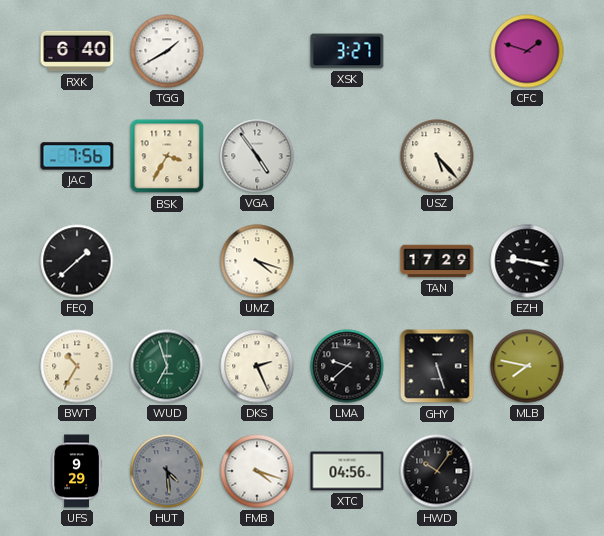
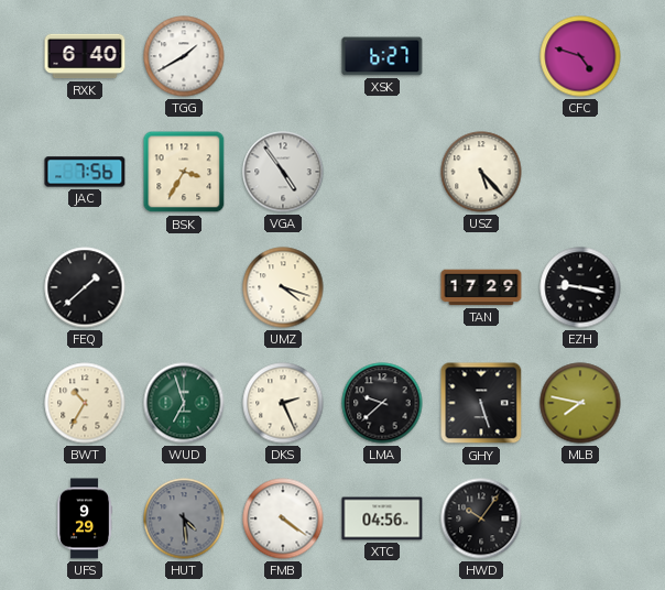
XSK: 3:27 -> 6:27 (382, 56)
CFC: 1:48 -> 4:48 (580, 56)
FMB: 4:18 -> 4:21 (283, 518)
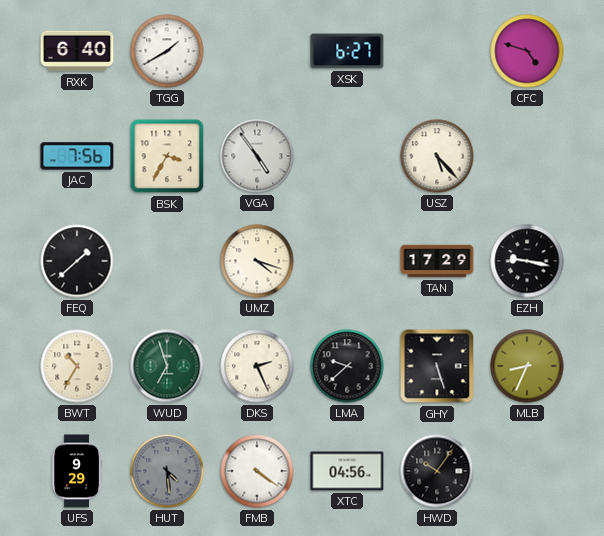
MLB: 7:47 -> 8:34 (527, 366)
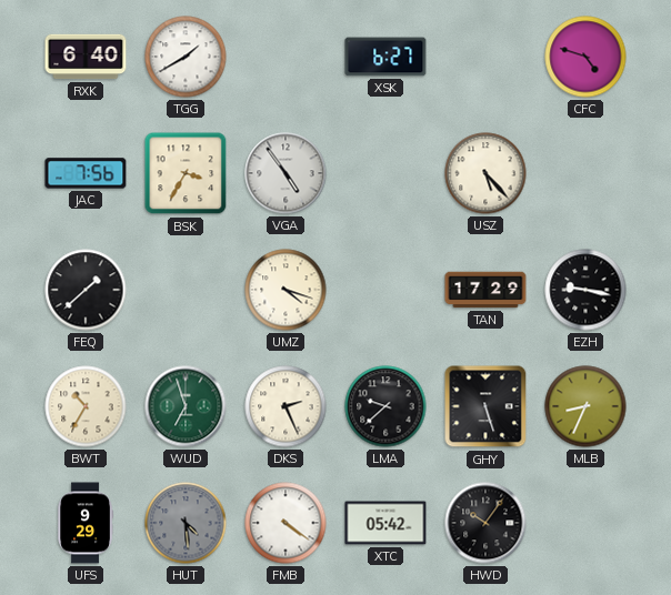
XTC: 04:56 -> 05:42 (385, 523)
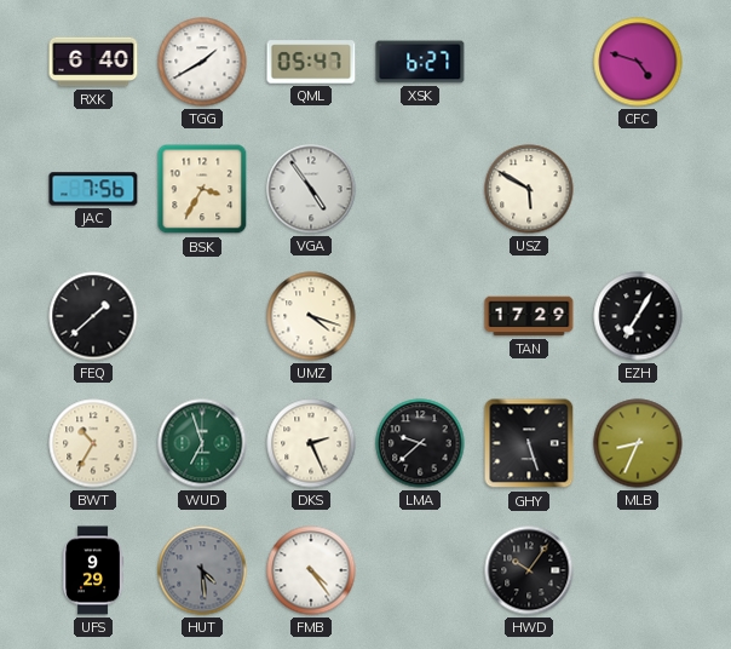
QML: none -> 05:47 (311, 62)
USZ: 5:23 -> 5:50 (529, 189)
EZH: 9:17 -> 7:05 (638, 316)
FMB: 4:21 -> 4:24 (311, 570)
XTC: 05:42 -> none (385, 523)
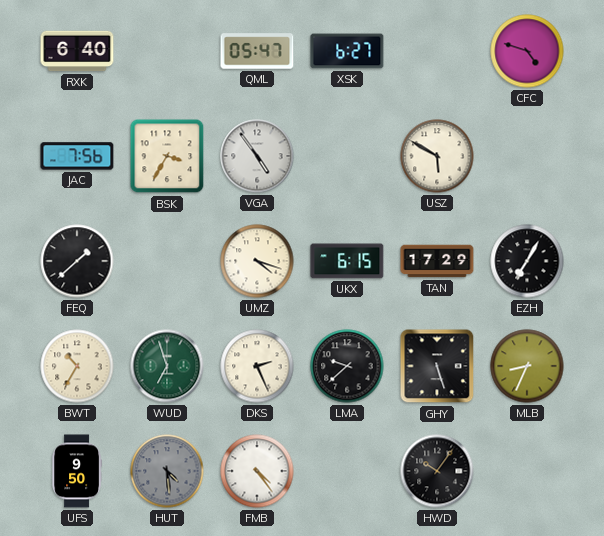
TGG: 1:40 -> none (202, 62)
UKX: none -> 6:15 (347, 261)
UFS: 9:29 -> 9:50 (77, 471)
